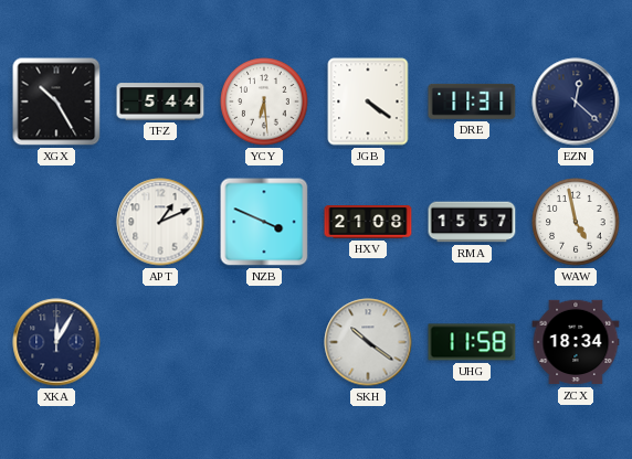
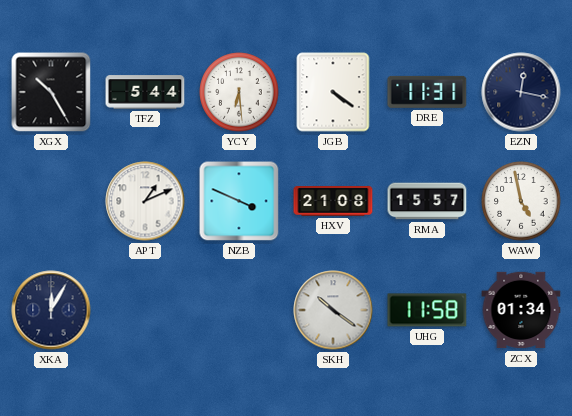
EZN: 12:22 -> 12:17 (521, 92)
ZCX: 18:34 -> 01:34 (521, 310)
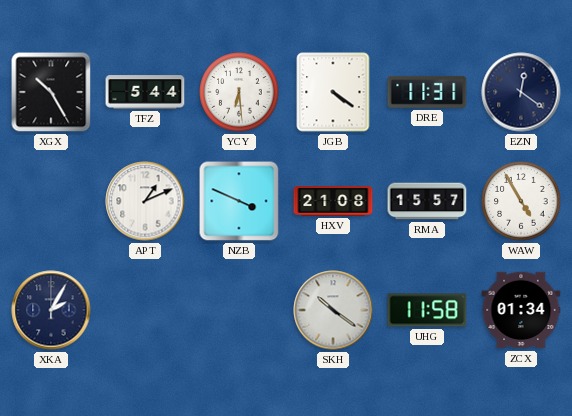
EZN: 12:17 -> 12:21 (521, 92)
WAW: 4:58 -> 4:55 (521, 201)
XKA: 12:05 -> 2:05 (51, 310)
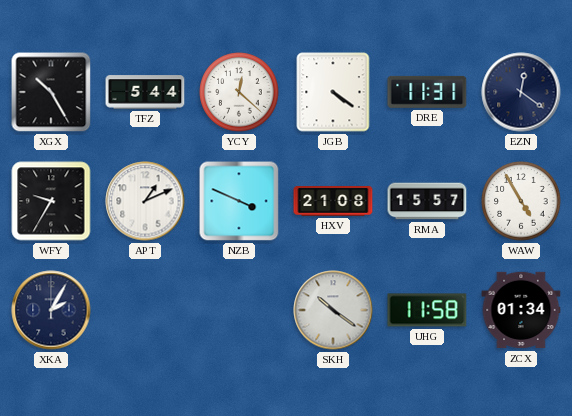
YCY: 6:29 -> 12:22 (239, 92)
WFY: none -> 9:35 (51, 201)
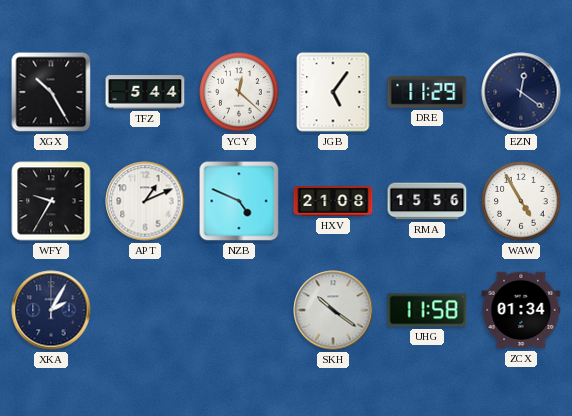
JGB: 4:21 -> 5:06 (333, 92)
DRE: 11:31 -> 11:29 (427, 92)
NZB: 3:49 -> 4:49 (239, 201)
RMA: 15:57 -> 15:56 (427, 201)
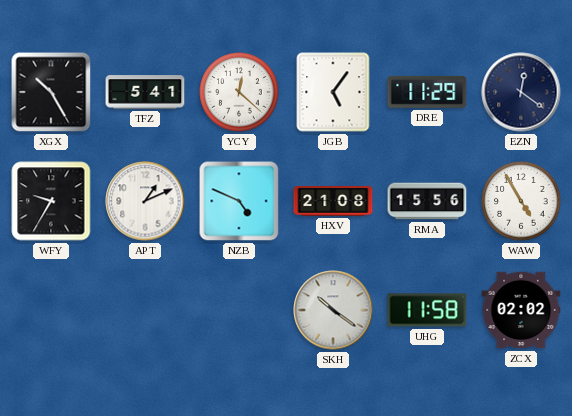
TFZ: 5:44 -> 5:41 (145, 92)
XKA: 2:05 -> none (51, 310)
ZCX: 01:34 -> 02:02 (521, 310)
